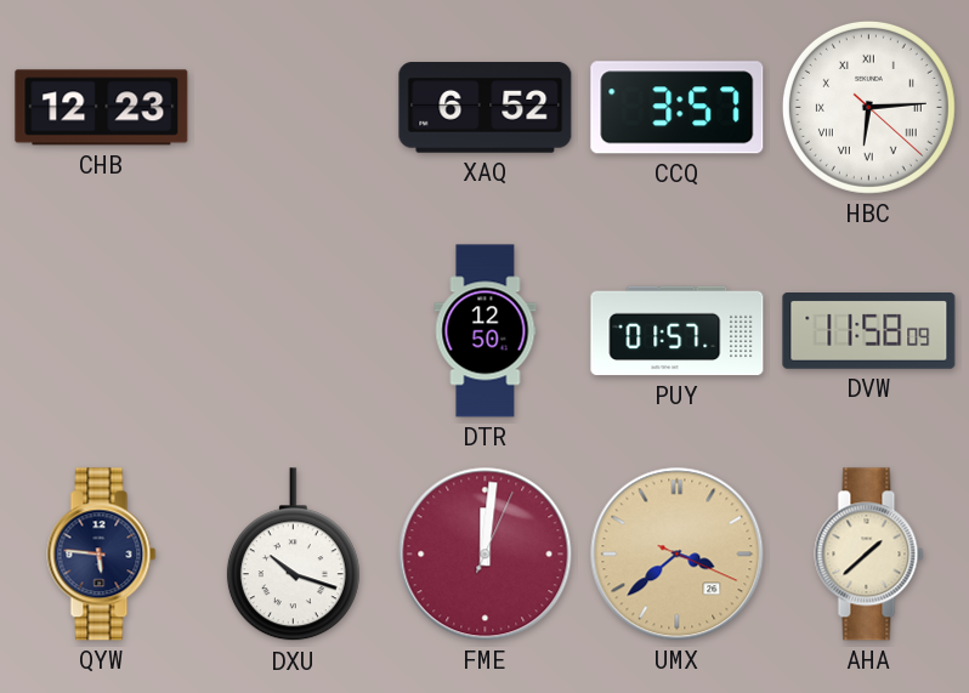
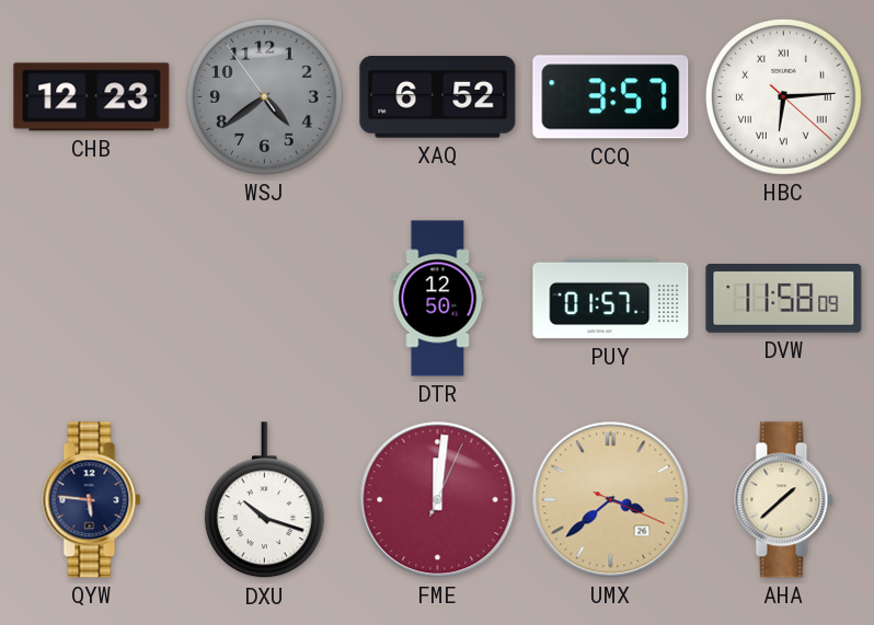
WSJ: none -> 4:38 (264, 96)
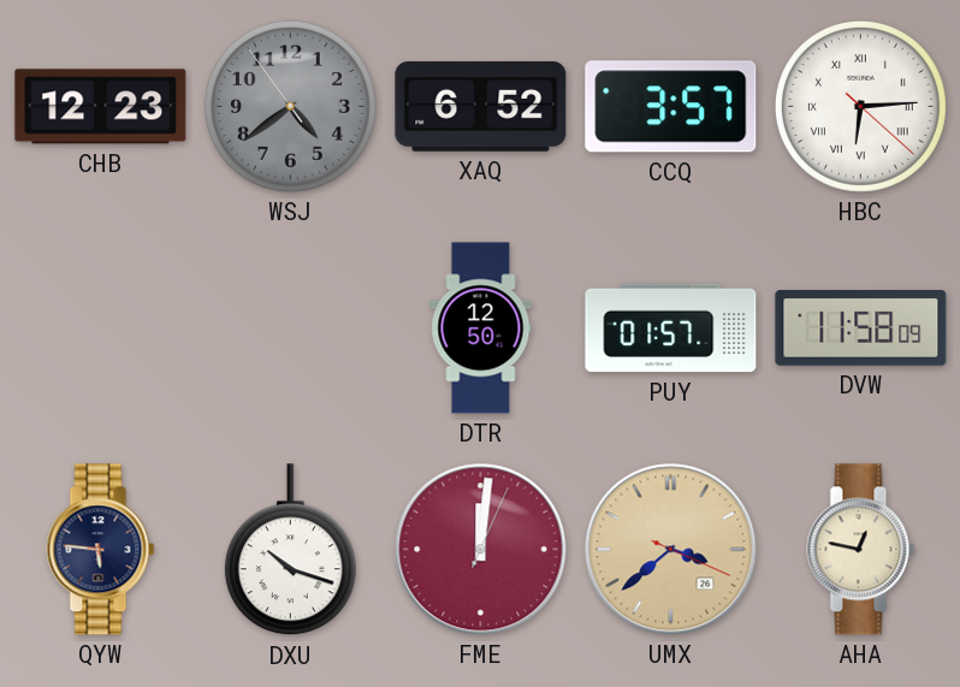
AHA: 1:38 -> 12:47 (861, 550)
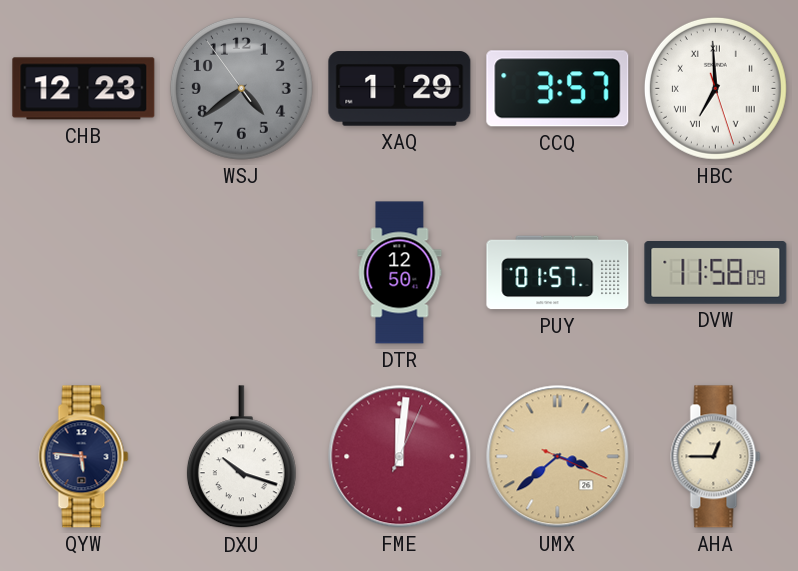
XAQ: 6:52 -> 1:29 (400, 89)
HBC: 6:14 -> 6:59 (715, 88)
AHA: 12:47 -> 12:45 (716, 457)
